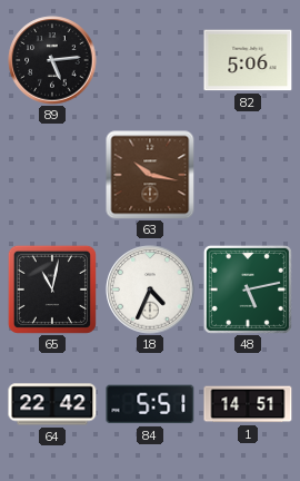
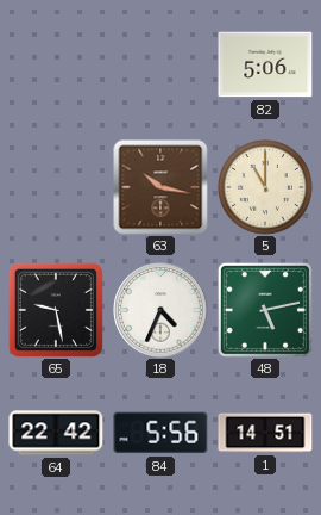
89: 5:14 -> none (52, 60)
5: none -> 11:00 (265, 187)
65: 11:02 -> 9:28 (56, 310)
84: 5:51 -> 5:56 (160, 433)
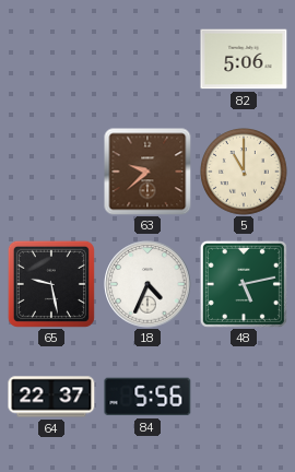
63: 10:17 -> 9:38 (147, 172)
64: 22:42 -> 22:37 (51, 397)
1: 14:51 -> none (265, 433)
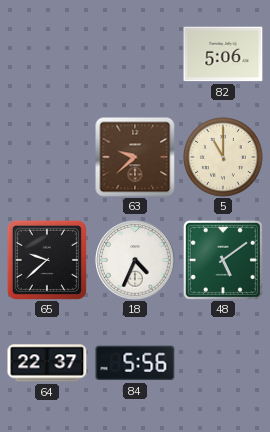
65: 9:28 -> 9:38 (47, 260)
48: 5:13 -> 5:09 (223, 260)
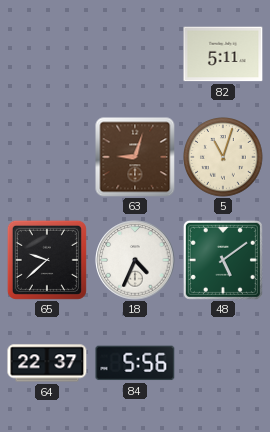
82: 5:06 -> 5:11 (223, 54)
63: 9:38 -> 9:03 (135, 157)
5: 11:00 -> 11:03 (223, 157)
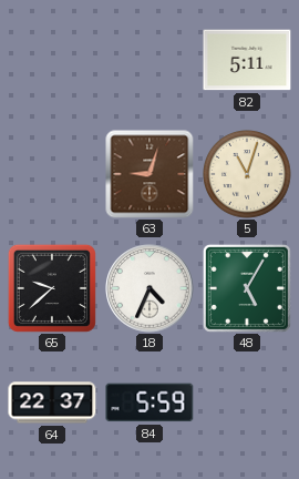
48: 5:09 -> 5:05 (247, 288)
84: 5:56 -> 5:59 (149, 402)
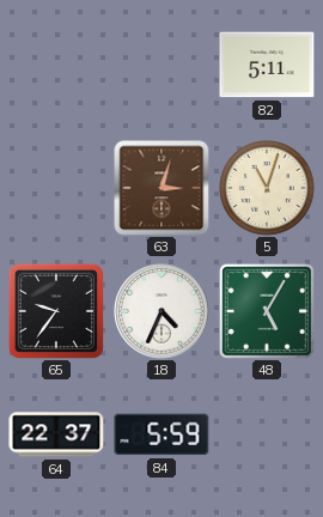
63: 9:03 -> 3:03 (161, 188)
65: 9:38 -> 9:36 (56, 311)
